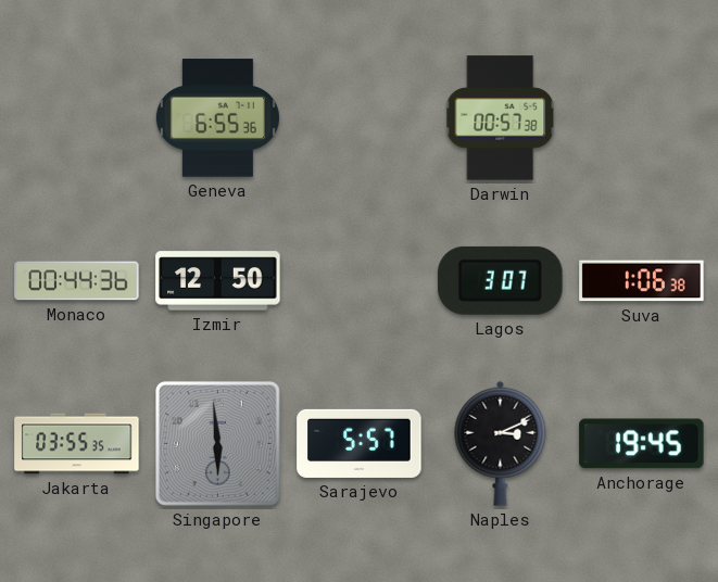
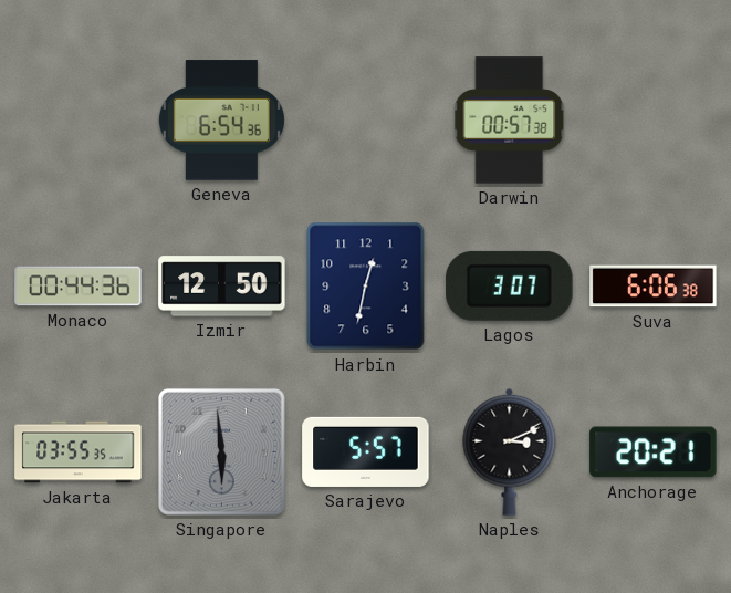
Geneva: 6:55 -> 6:54 (221, 121)
Harbin: none -> 12:32 (366, 287)
Suva: 1:06 -> 6:06 (654, 287)
Anchorage: 19:45 -> 20:21 (654, 452)
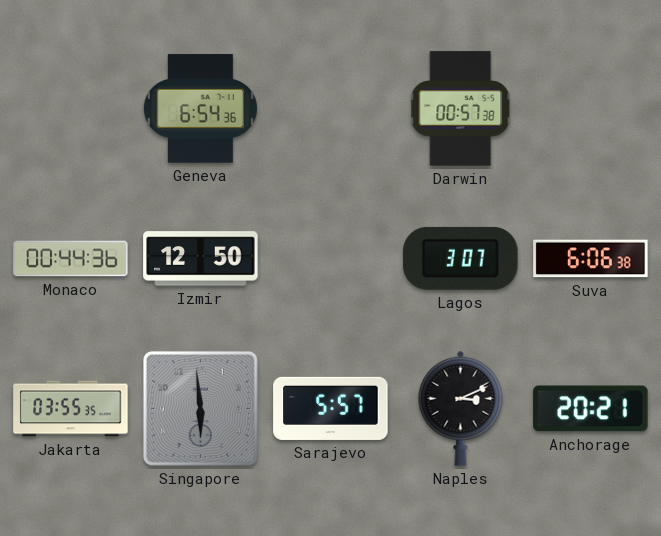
Harbin: 12:32 -> none (366, 287)
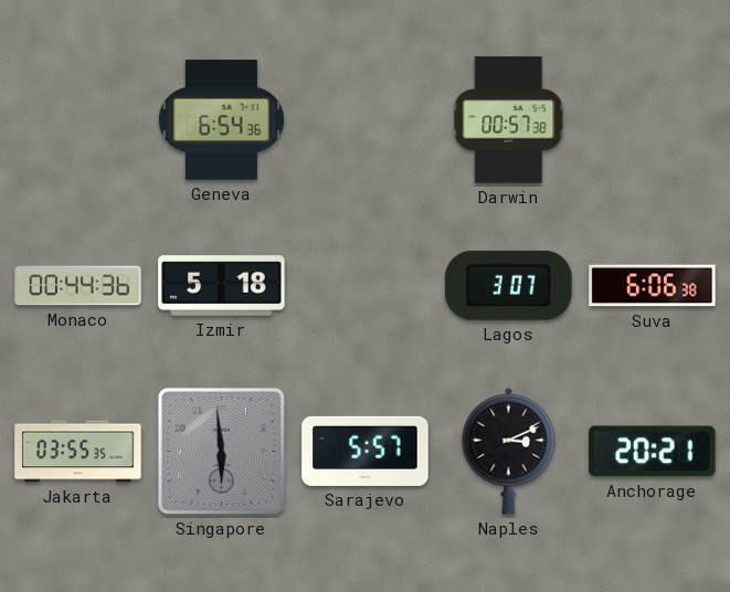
Izmir: 12:50 -> 5:18 (222, 286)
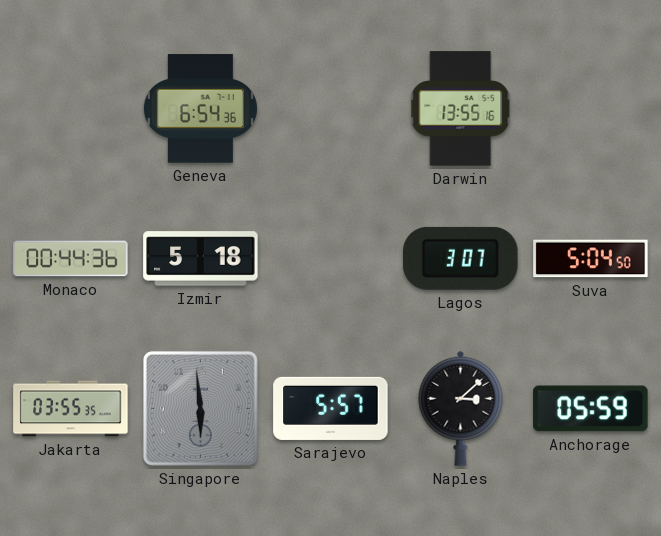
Darwin: 00:57 -> 13:55 (461, 109)
Suva: 6:06 -> 5:04 (591, 259)
Naples: 3:11 -> 3:08 (461, 408)
Anchorage: 20:21 -> 05:59 (591, 409)
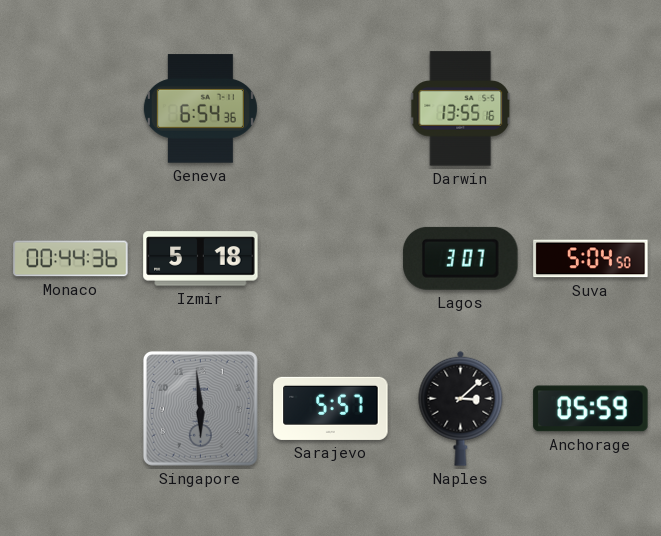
Jakarta: 03:55 -> none (71, 409)
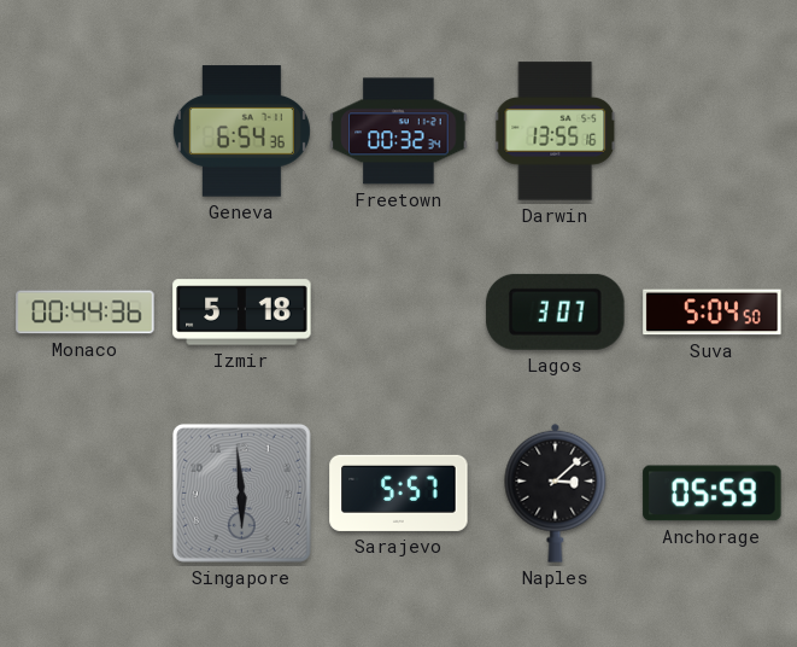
Freetown: none -> 00:32 (399, 132)
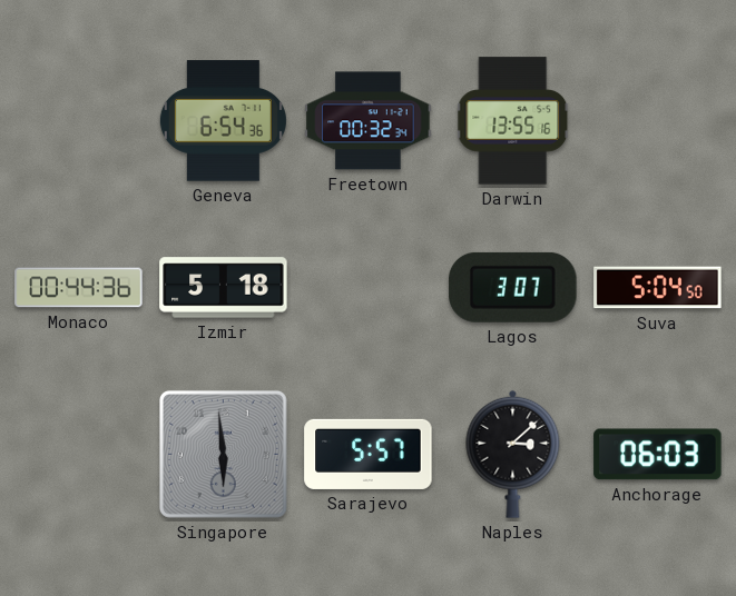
Anchorage: 05:59 -> 06:03 (658, 455)
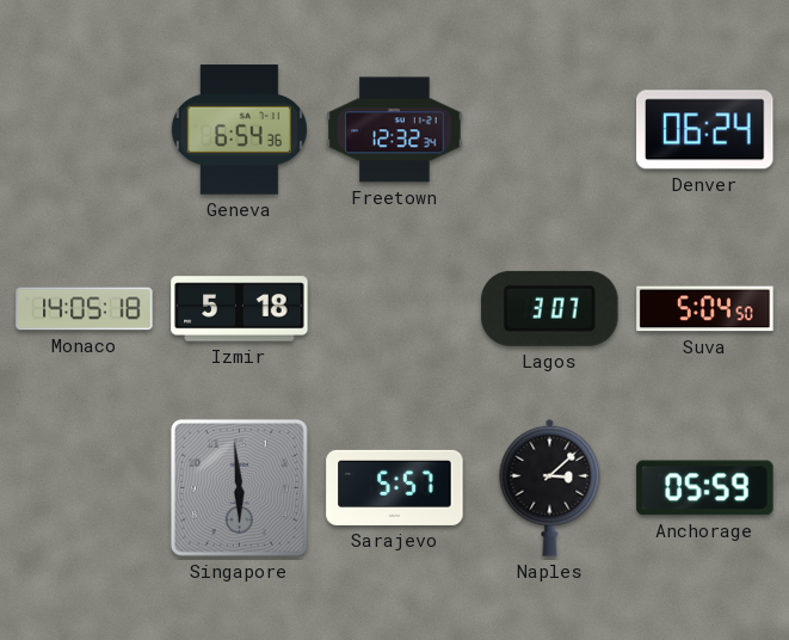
Freetown: 00:32 -> 12:32 (395, 130)
Darwin: 13:55 -> none (513, 121)
Denver: none -> 06:24 (705, 130)
Monaco: 00:44 -> 14:05 (85, 309)
Anchorage: 06:03 -> 05:59 (705, 488)
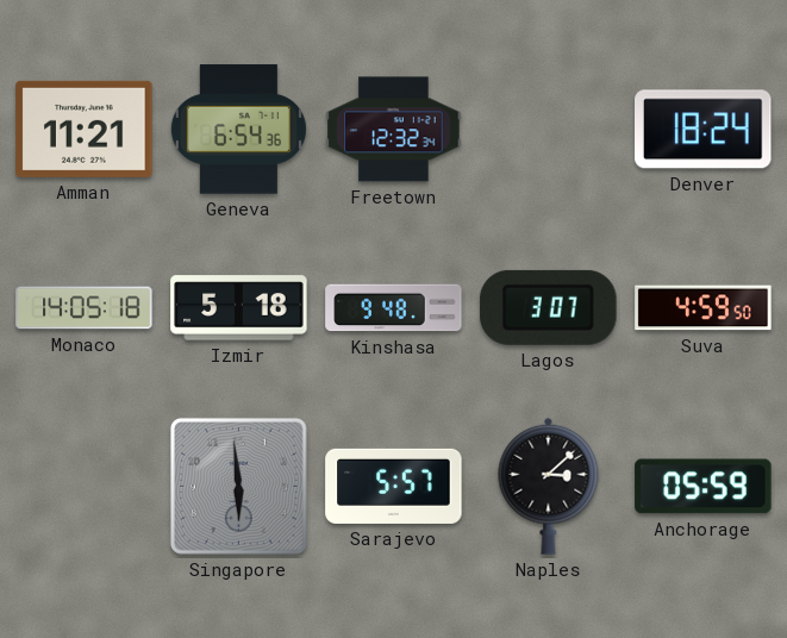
Amman: none -> 11:21 (85, 129)
Denver: 06:24 -> 18:24 (704, 130)
Kinshasa: none -> 9:48 (394, 308)
Suva: 5:04 -> 4:59 (704, 308)
